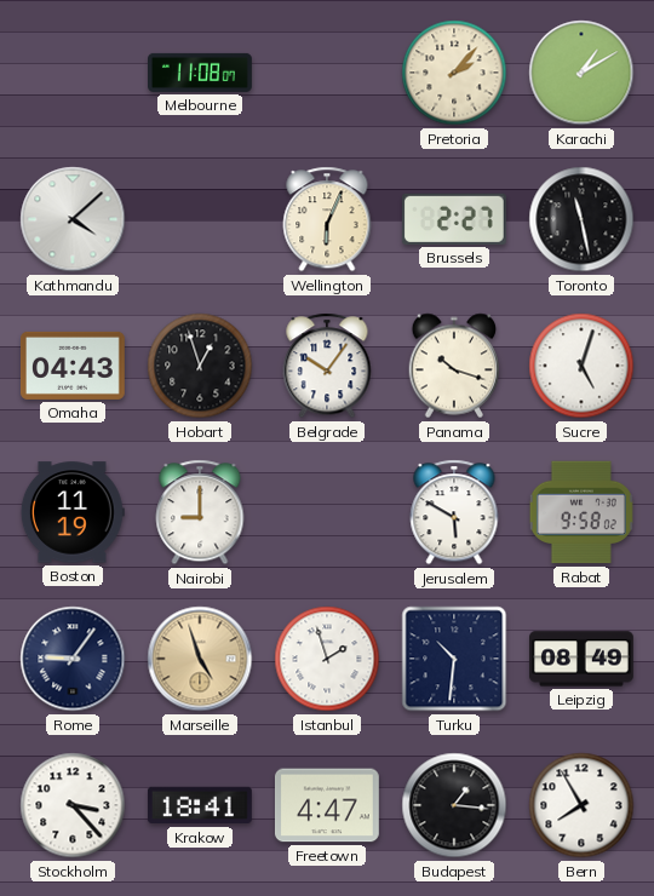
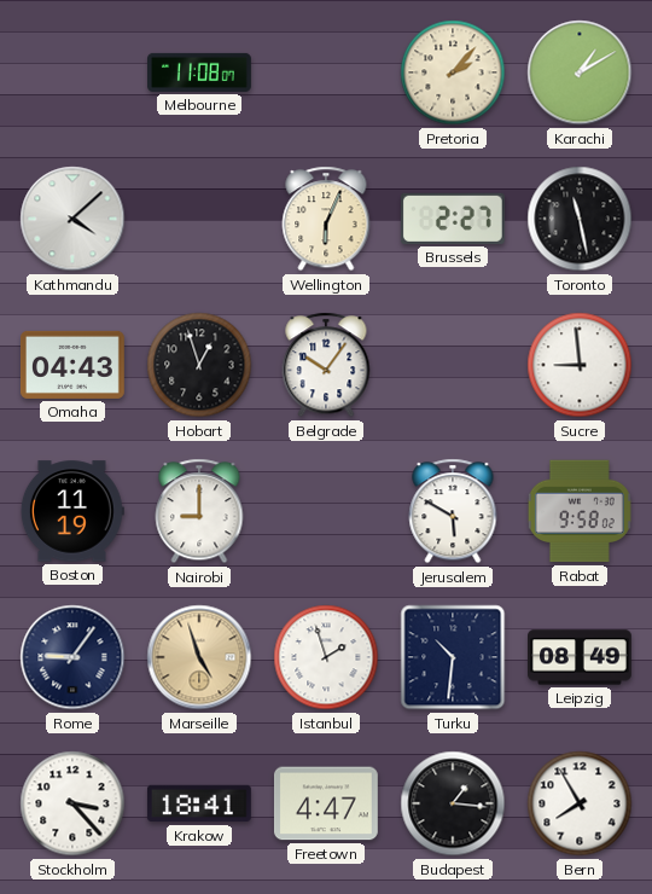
Panama: 10:18 -> none (454, 366)
Sucre: 5:03 -> 8:59 (580, 365)
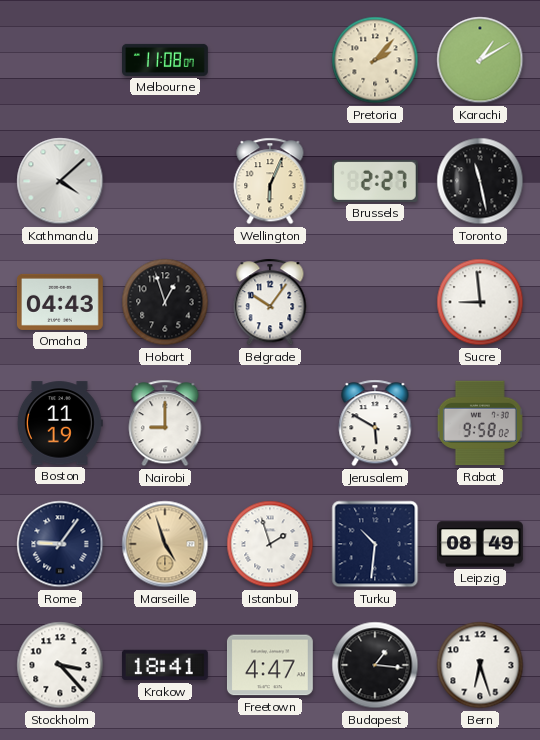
Bern: 7:55 -> 6:27 (480, 665)
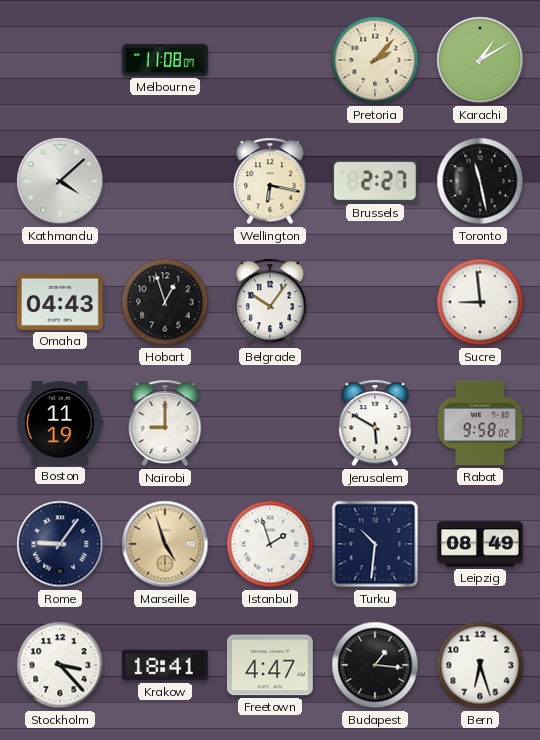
Wellington: 6:04 -> 6:17 (270, 181)
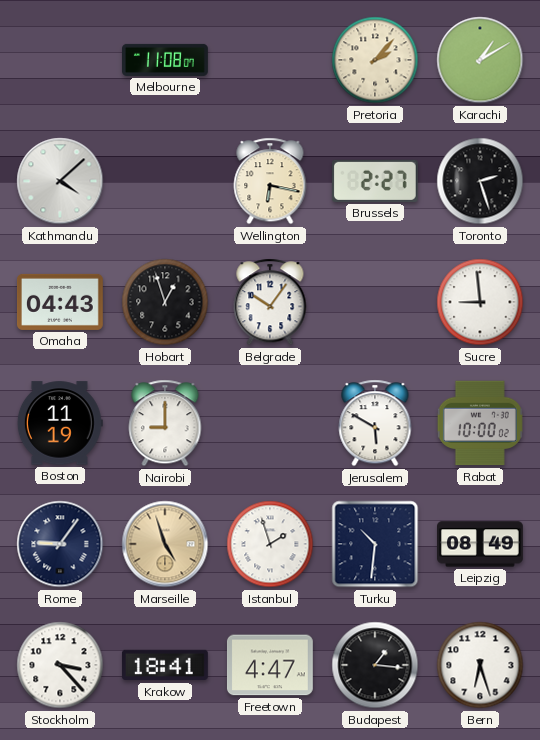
Toronto: 11:28 -> 2:27 (480, 181)
Rabat: 9:58 -> 10:00 (480, 423)
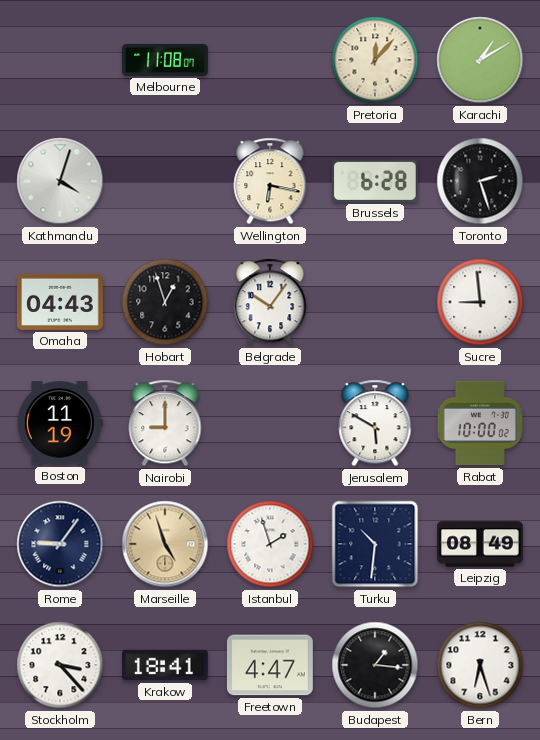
Pretoria: 2:07 -> 12:07 (375, 60)
Kathmandu: 4:08 -> 4:03 (60, 181)
Brussels: 2:27 -> 6:28 (375, 181)
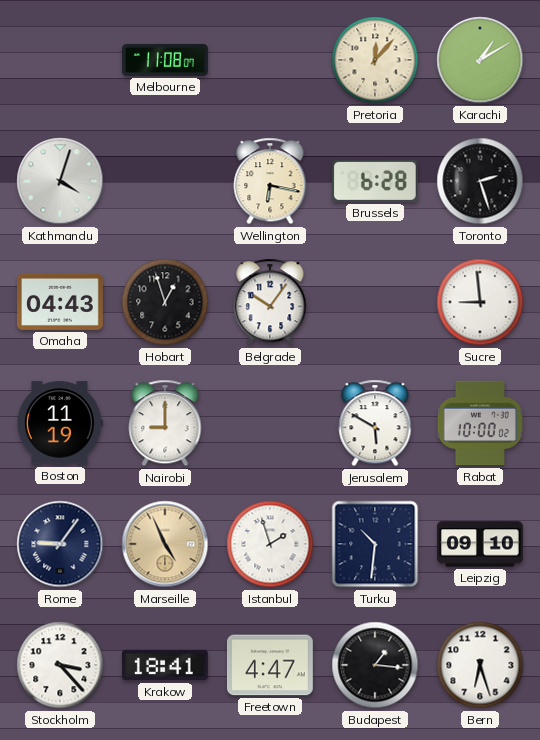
Marseille: 4:57 -> 4:56 (165, 544)
Leipzig: 08:49 -> 09:10 (481, 544)
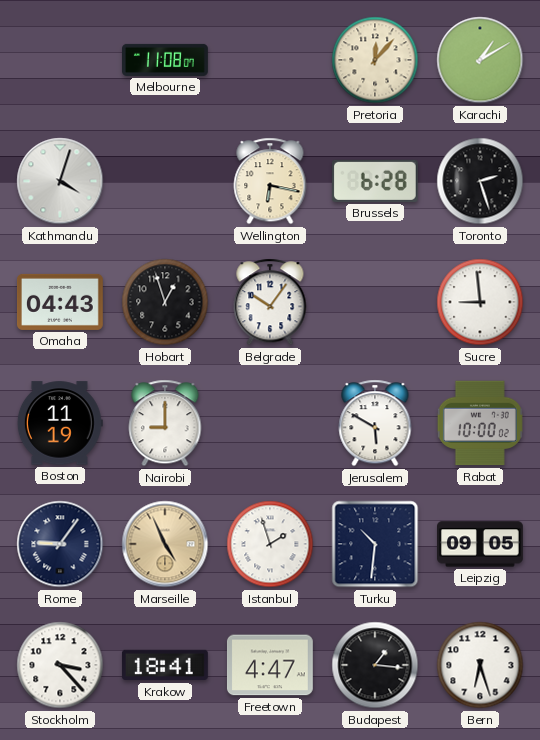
Leipzig: 09:10 -> 09:05 (481, 544)
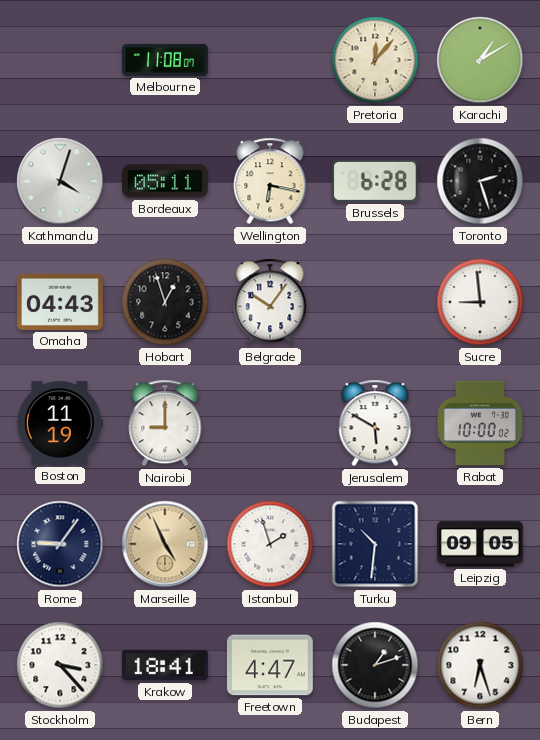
Bordeaux: none -> 05:11 (166, 181)
Budapest: 1:16 -> 1:12 (375, 665)
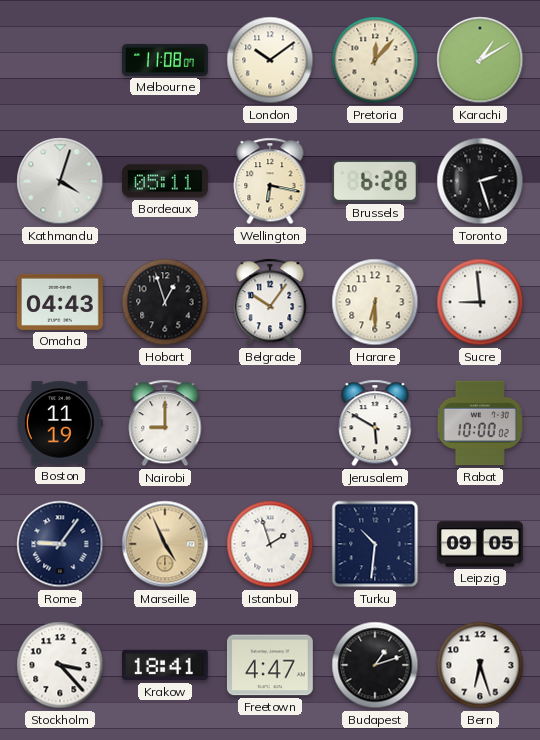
London: none -> 10:09 (270, 60)
Harare: none -> 6:30 (375, 302)
